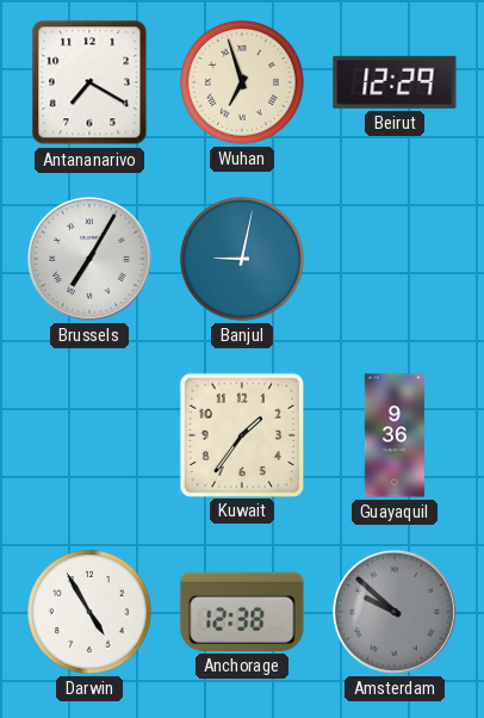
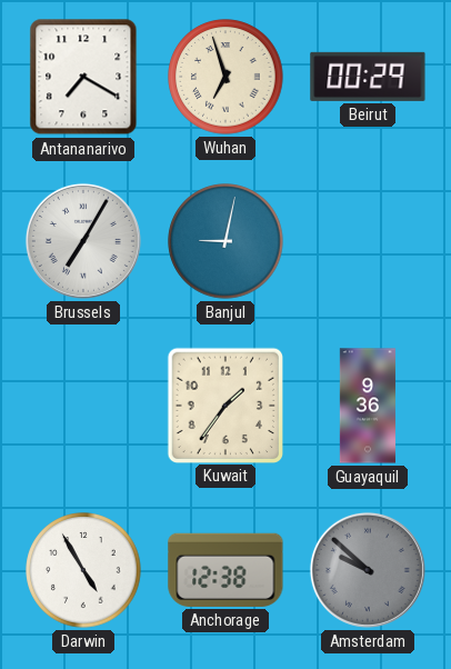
Beirut: 12:29 -> 00:29 (368, 77)
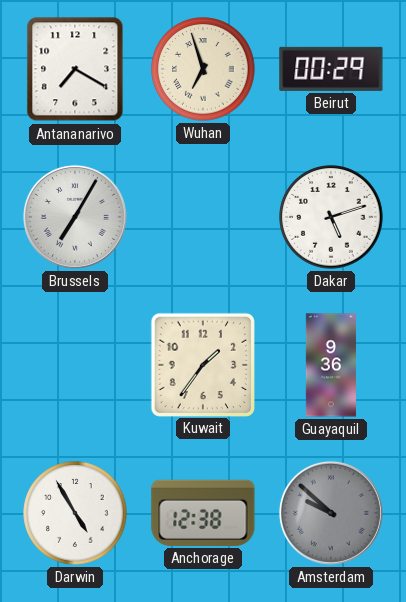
Banjul: 9:02 -> none (225, 241)
Dakar: none -> 5:12 (331, 217)
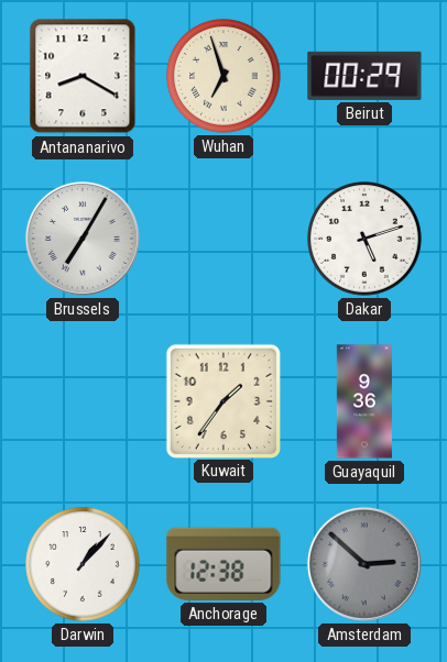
Antananarivo: 7:20 -> 8:20 (83, 76)
Darwin: 4:55 -> 1:07 (83, 564)
Amsterdam: 9:52 -> 2:52 (364, 564)
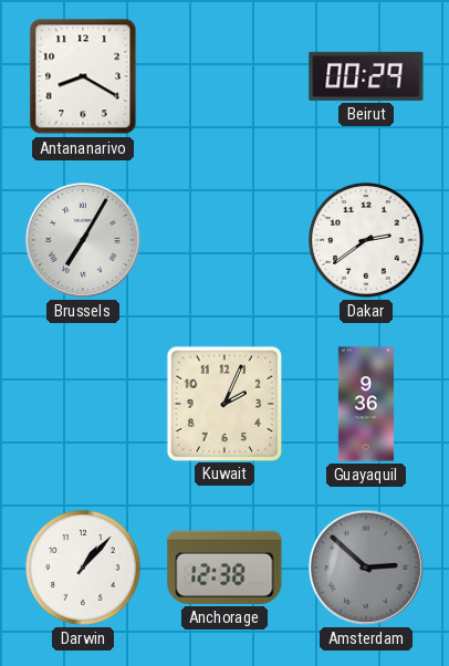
Wuhan: 6:57 -> none (223, 76)
Dakar: 5:12 -> 2:39 (366, 240)
Kuwait: 1:36 -> 2:04 (223, 403)
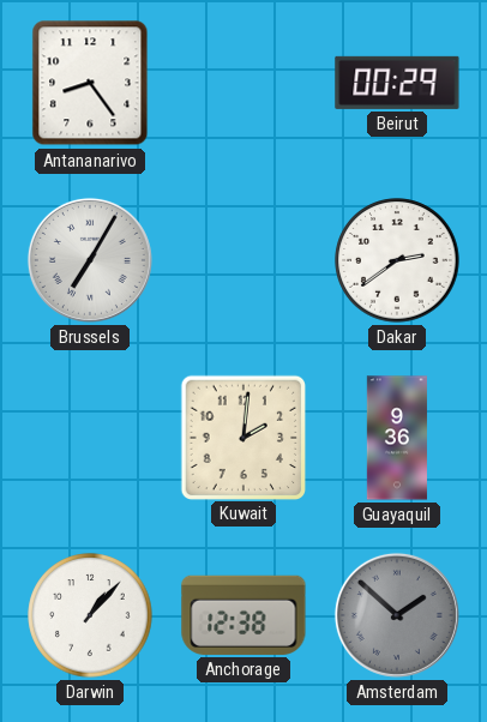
Antananarivo: 8:20 -> 8:24 (90, 83)
Kuwait: 2:04 -> 2:01 (242, 437)
Amsterdam: 2:52 -> 1:52 (397, 615)
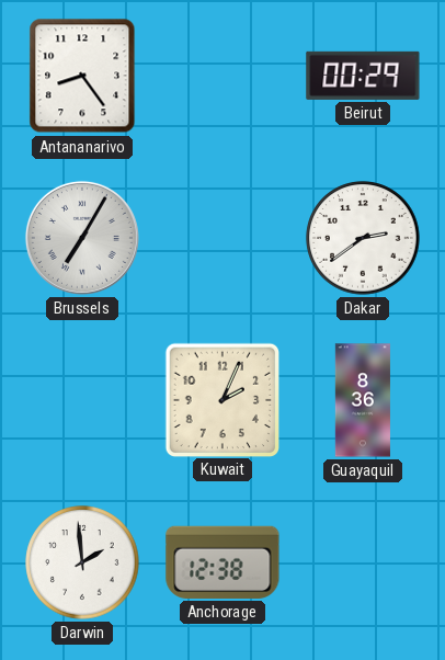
Kuwait: 2:01 -> 2:04 (221, 399)
Guayaquil: 9:36 -> 8:36 (363, 400)
Darwin: 1:07 -> 1:59 (82, 562)
Amsterdam: 1:52 -> none (397, 615)
